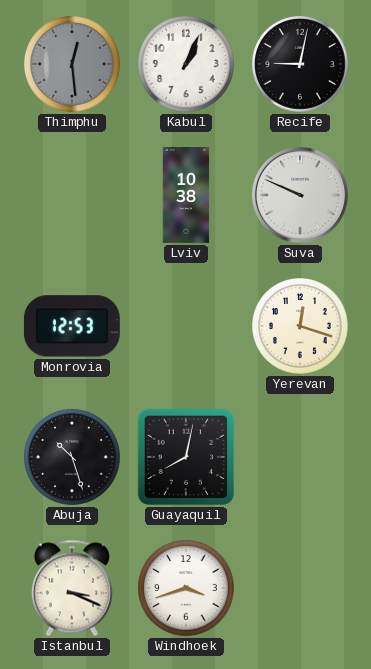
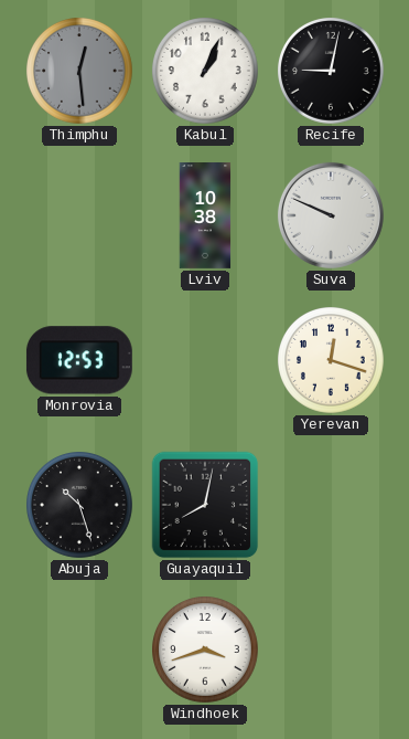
Istanbul: 3:19 -> none (72, 588)
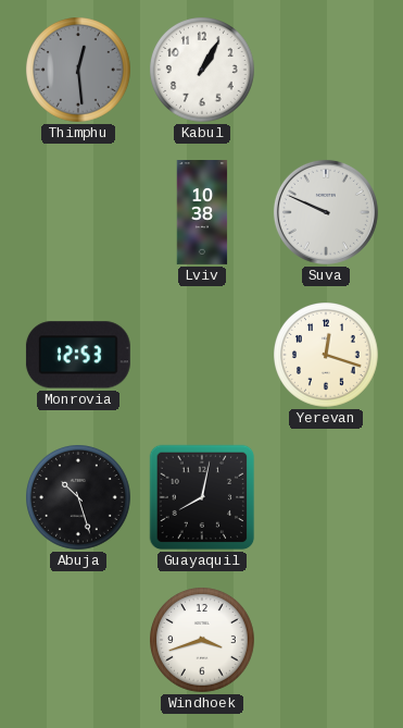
Kabul: 1:04 -> 1:05 (203, 71)
Recife: 9:02 -> none (332, 72)
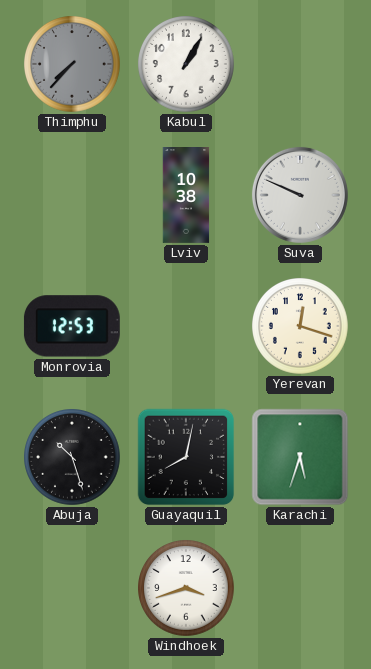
Thimphu: 12:29 -> 7:37 (73, 65)
Karachi: none -> 5:33 (300, 457)
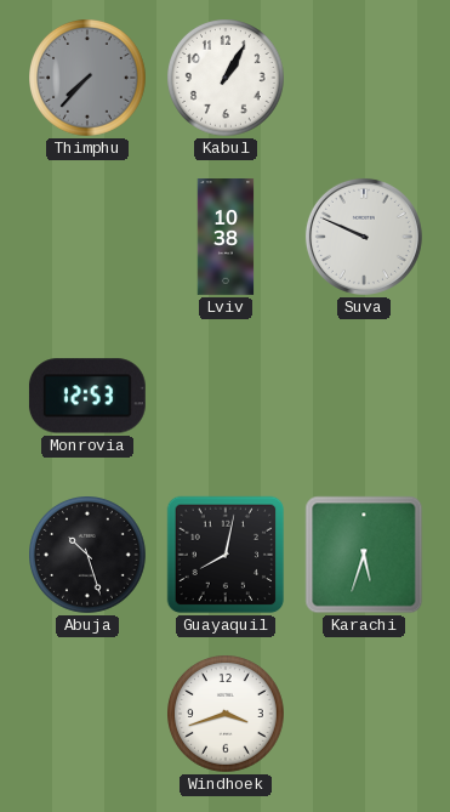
Yerevan: 12:18 -> none (301, 327)
